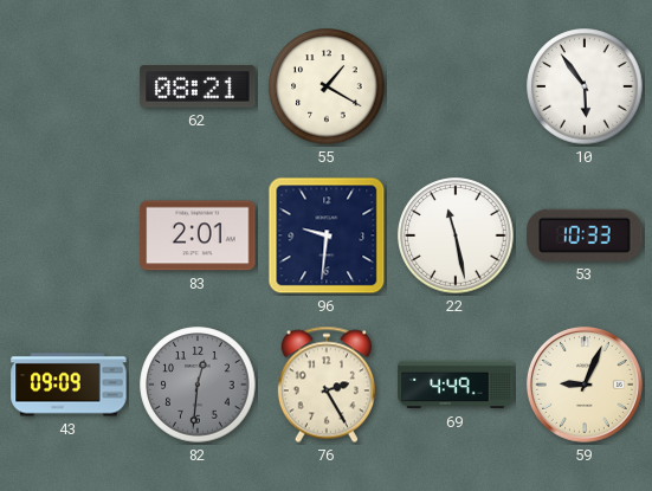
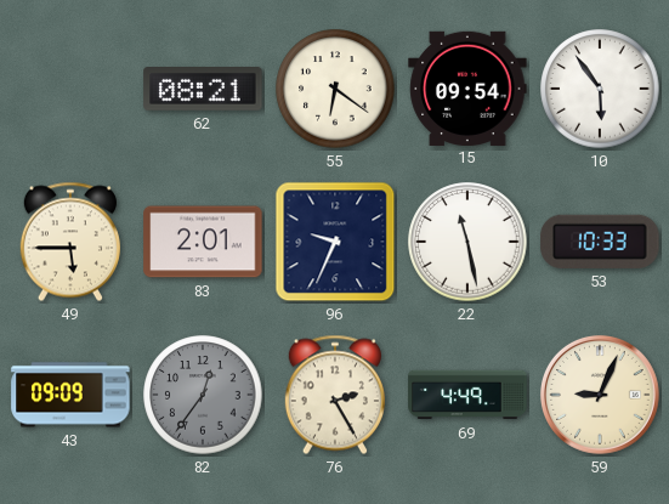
55: 1:20 -> 6:21 (335, 89)
15: none -> 09:54 (467, 87)
49: none -> 5:45 (70, 242)
96: 9:31 -> 9:34 (335, 242)
82: 12:31 -> 12:36 (203, 395)
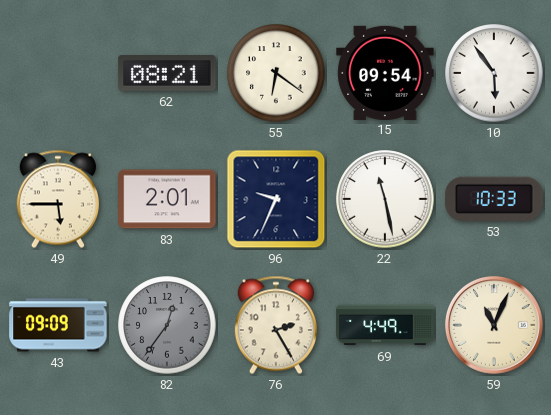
59: 9:04 -> 11:04 (494, 325)
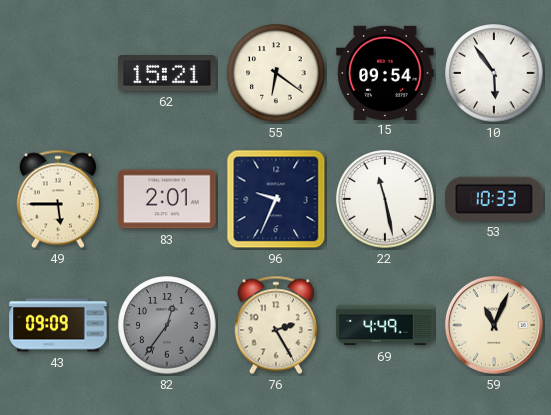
62: 08:21 -> 15:21 (167, 73)
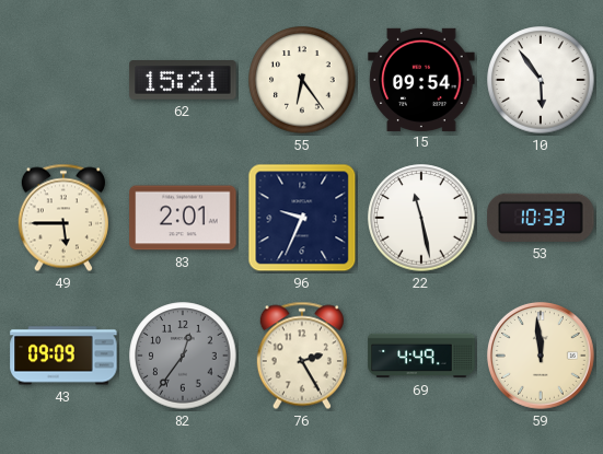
55: 6:21 -> 6:24 (302, 80)
59: 11:04 -> 11:59 (541, 356)
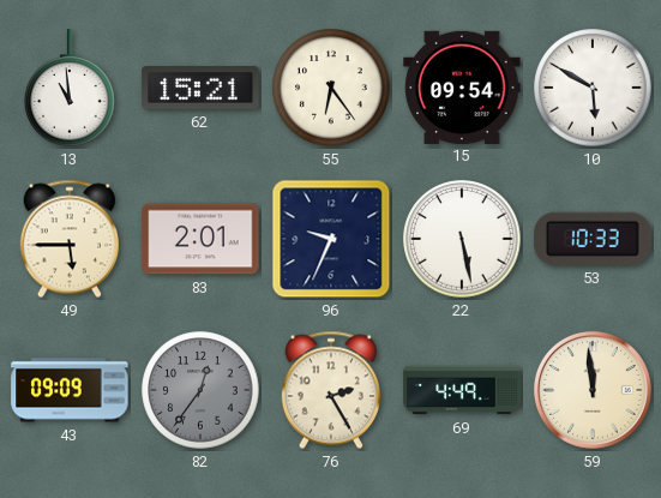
13: none -> 10:59 (70, 88)
10: 5:54 -> 5:50 (593, 88)
22: 11:28 -> 5:28 (462, 239)
